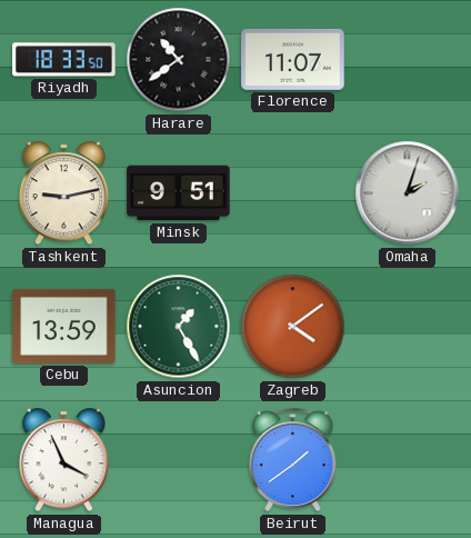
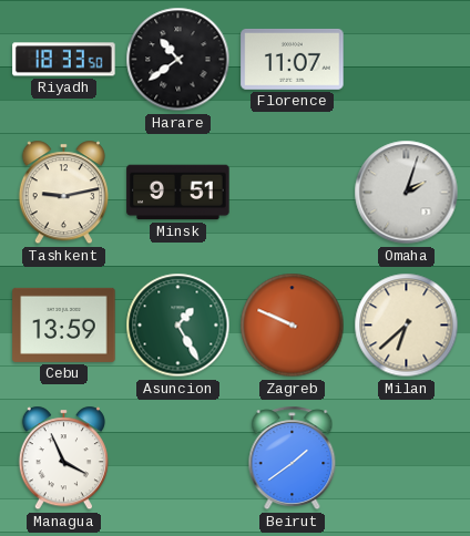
Zagreb: 4:09 -> 9:49 (293, 326)
Milan: none -> 6:38 (407, 326)
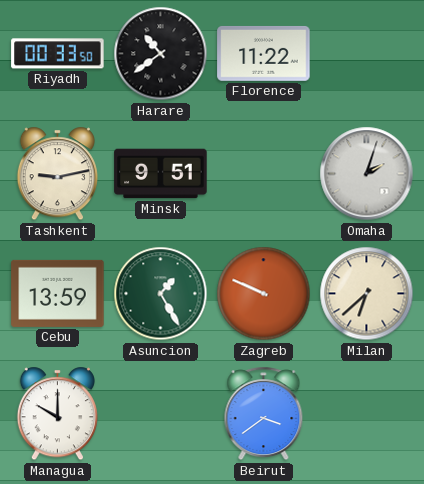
Riyadh: 18:33 -> 00:33 (58, 54)
Florence: 11:07 -> 11:22 (264, 54)
Managua: 3:56 -> 10:00 (57, 414)
Beirut: 1:39 -> 3:39 (264, 414)
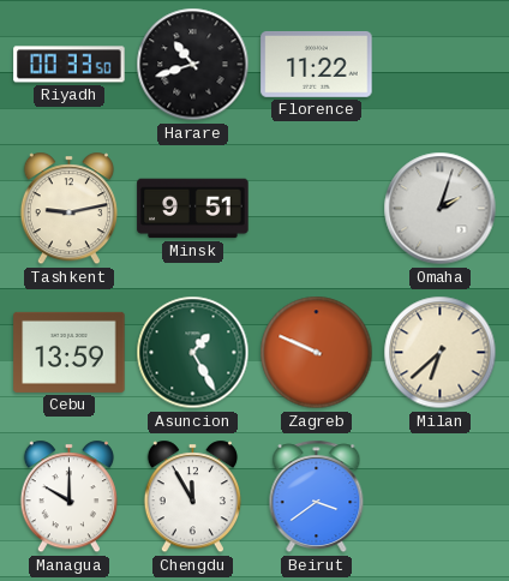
Harare: 10:39 -> 10:42 (193, 65)
Chengdu: none -> 11:55 (192, 497)
